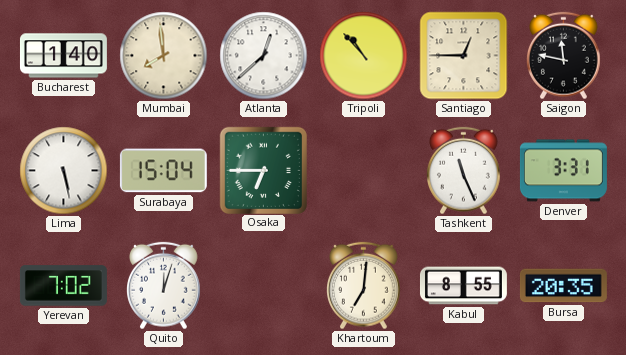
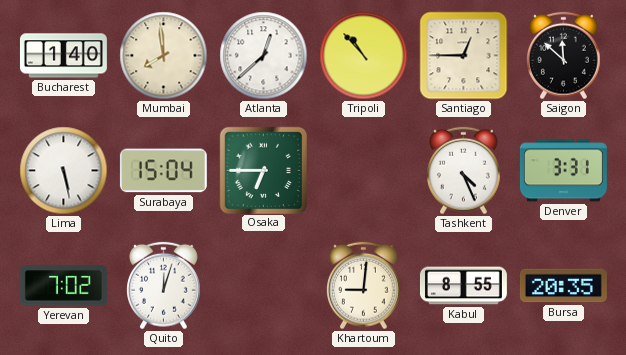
Saigon: 11:47 -> 11:52 (564, 56)
Tashkent: 11:26 -> 4:26 (464, 171)
Khartoum: 7:01 -> 9:01 (364, 286)
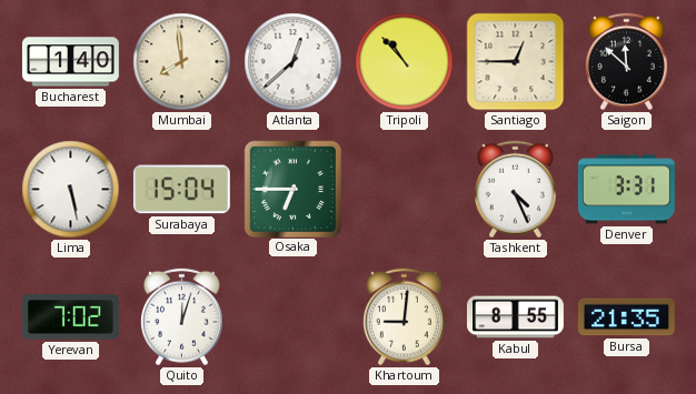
Bursa: 20:35 -> 21:35 (626, 317)
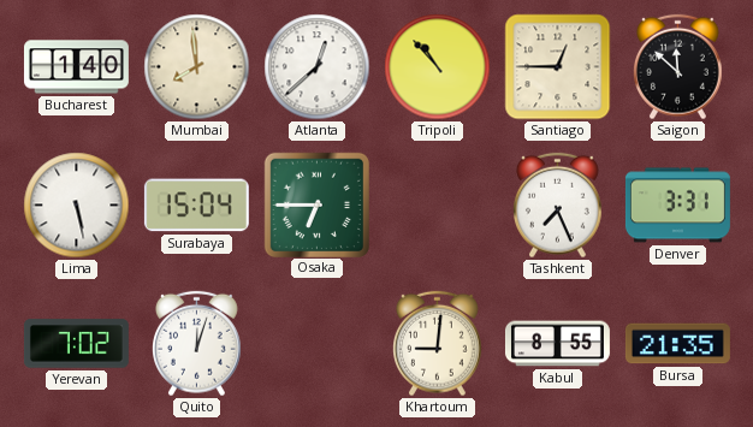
Tashkent: 4:26 -> 7:26 (558, 206)
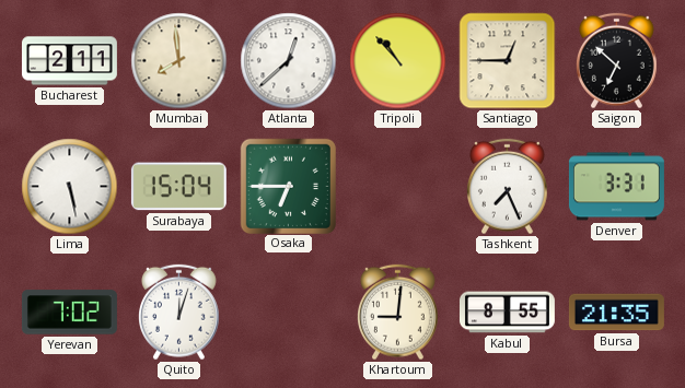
Bucharest: 1:40 -> 2:11 (69, 61)
Saigon: 11:52 -> 6:52 (617, 61)
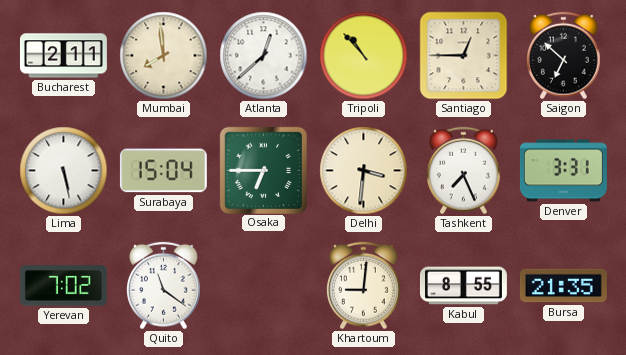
Delhi: none -> 3:31 (364, 171)
Quito: 12:03 -> 11:21 (164, 286)
